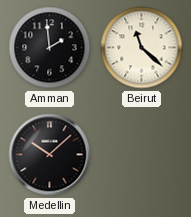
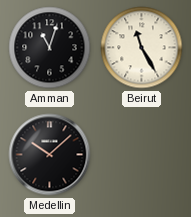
Amman: 1:59 -> 11:03 (50, 48)
Beirut: 11:22 -> 11:25 (142, 48)
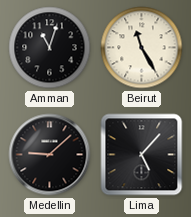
Medellin: 10:08 -> 9:08 (50, 155)
Lima: none -> 5:07 (142, 155)
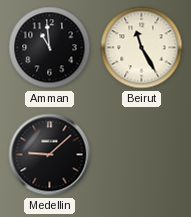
Amman: 11:03 -> 10:59 (50, 48)
Lima: 5:07 -> none (142, 155)
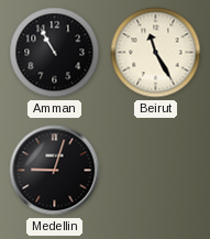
Amman: 10:59 -> 10:55 (55, 53)
Medellin: 9:08 -> 9:03 (55, 171)
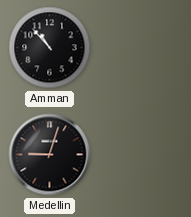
Amman: 10:55 -> 10:53 (50, 48)
Beirut: 11:25 -> none (156, 53)
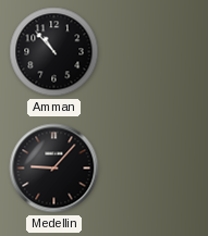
Medellin: 9:03 -> 9:07 (54, 169)
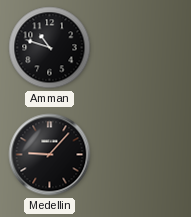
Amman: 10:53 -> 10:48 (50, 48)
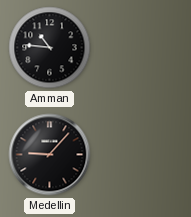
Amman: 10:48 -> 10:46 (50, 48)
